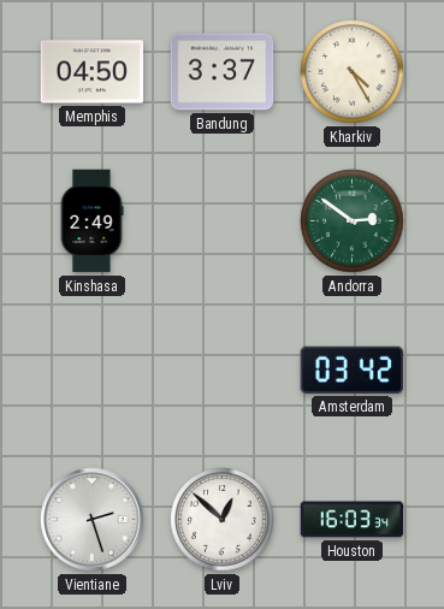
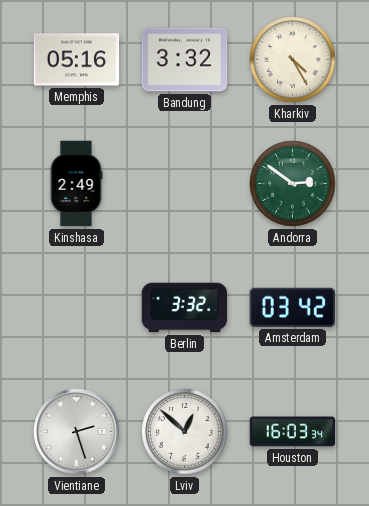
Memphis: 04:50 -> 05:16 (77, 60)
Bandung: 3:37 -> 3:32 (185, 60)
Berlin: none -> 3:32 (185, 308)
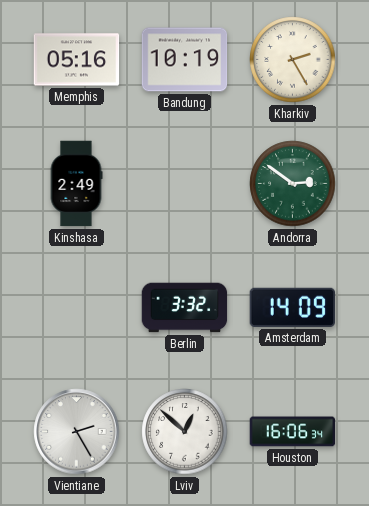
Bandung: 3:32 -> 10:19 (185, 60)
Kharkiv: 4:25 -> 2:25 (293, 60)
Amsterdam: 03:42 -> 14:09 (292, 307)
Vientiane: 2:27 -> 2:25 (77, 432)
Houston: 16:03 -> 16:06 (293, 432)
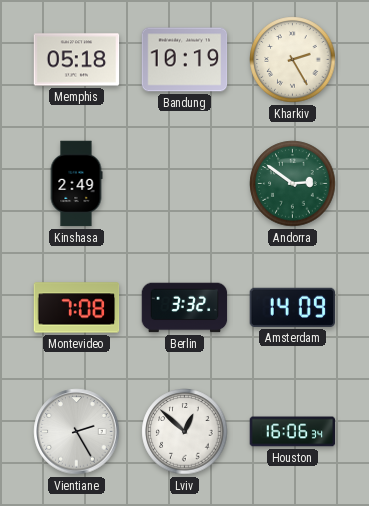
Memphis: 05:16 -> 05:18 (77, 60)
Montevideo: none -> 7:08 (77, 308)
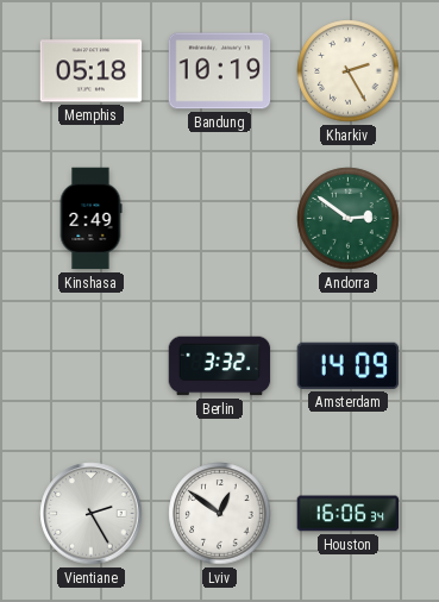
Montevideo: 7:08 -> none (77, 308)
Lviv: 12:52 -> 12:51 (220, 514)
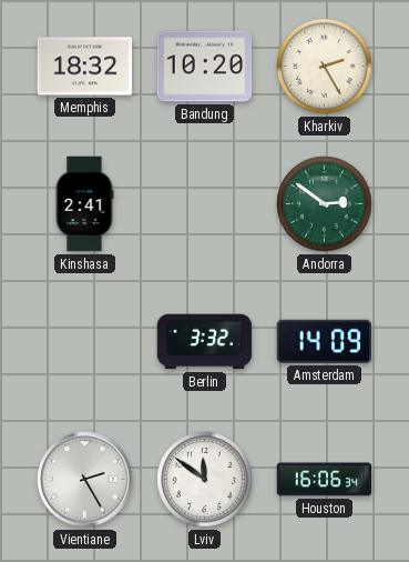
Memphis: 05:18 -> 18:32 (85, 67)
Bandung: 10:19 -> 10:20 (205, 67)
Kinshasa: 2:49 -> 2:41 (84, 204)
Lviv: 12:51 -> 11:51 (205, 480)
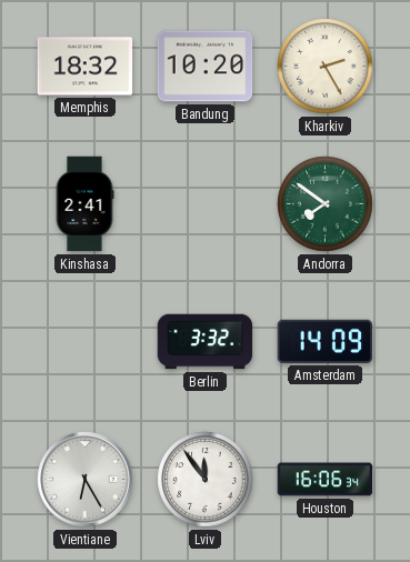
Andorra: 2:51 -> 7:51 (326, 204)
Vientiane: 2:25 -> 6:25 (86, 480)
Lviv: 11:51 -> 11:54 (206, 480)
